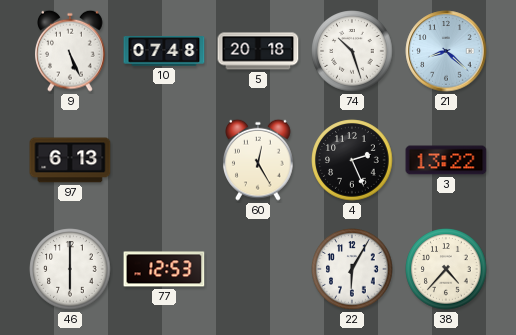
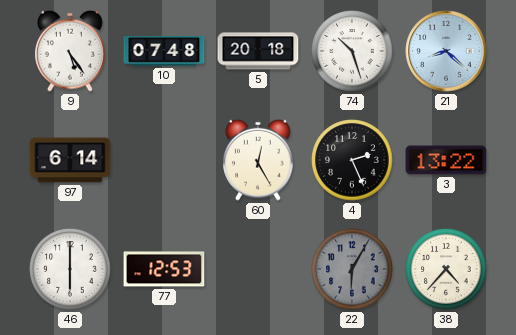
9: 5:26 -> 5:24 (71, 51)
97: 6:13 -> 6:14 (70, 160)
22 dial: white -> grey (352, 269)
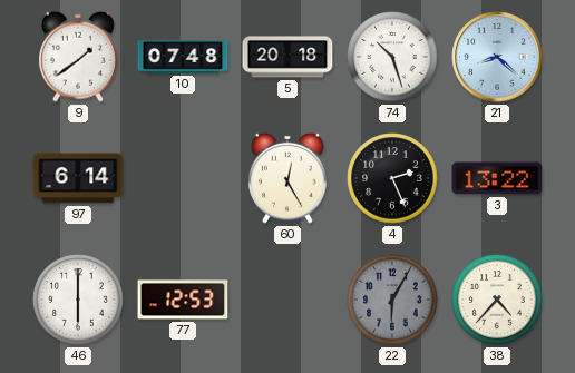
9: 5:24 -> 1:39 (79, 57)
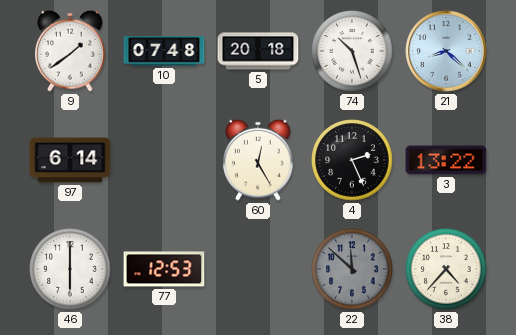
22: 6:05 -> 11:52 (352, 269)
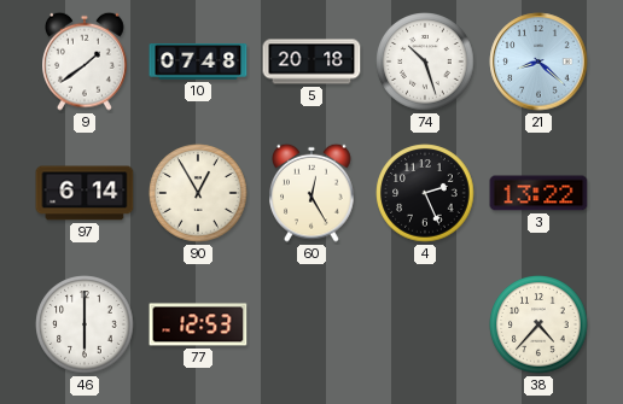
90: none -> 12:55 (198, 193)
22: 11:52 -> none (352, 269)
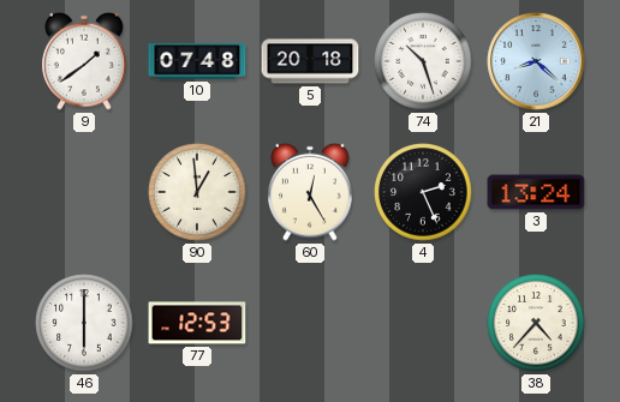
97: 6:14 -> none (85, 193)
90: 12:55 -> 12:59 (197, 192)
3: 13:22 -> 13:24 (536, 192)
